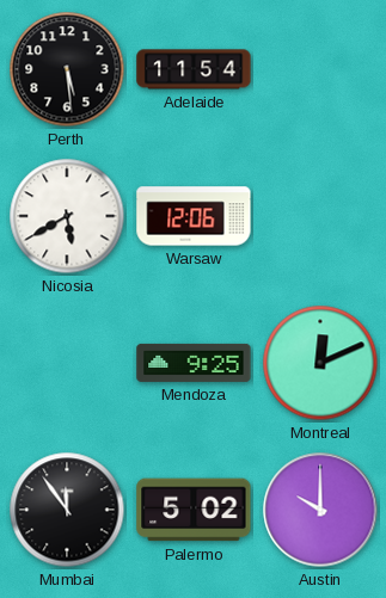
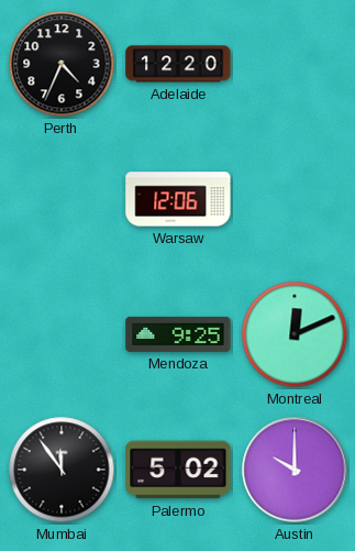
Perth: 5:29 -> 4:34 (62, 64)
Adelaide: 11:54 -> 12:20 (178, 64)
Nicosia: 5:40 -> none (67, 216)
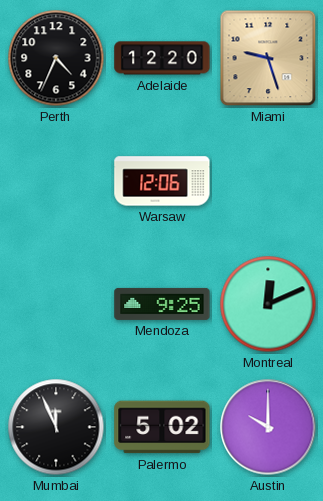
Miami: none -> 9:27 (268, 58)
Mumbai: 11:54 -> 11:56 (56, 427)
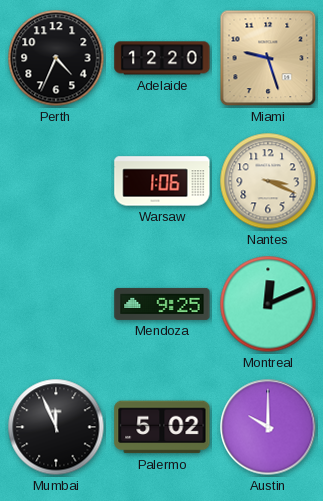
Warsaw: 12:06 -> 1:06 (162, 181)
Nantes: none -> 3:19 (268, 181)
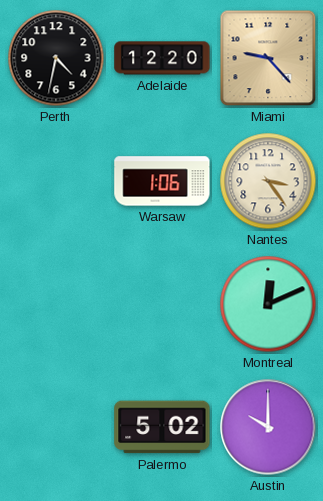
Perth: 4:34 -> 4:32 (56, 58)
Miami: 9:27 -> 9:23 (268, 58)
Nantes: 3:19 -> 3:24 (268, 181)
Mendoza: 9:25 -> none (162, 304)
Mumbai: 11:56 -> none (56, 427)
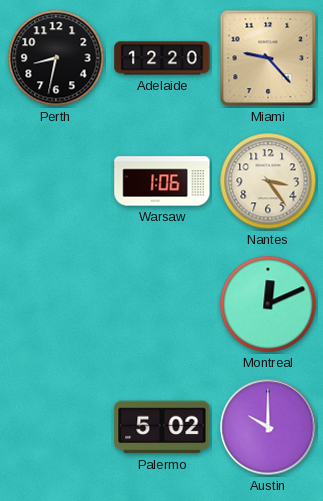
Perth: 4:32 -> 8:32 (56, 58)
